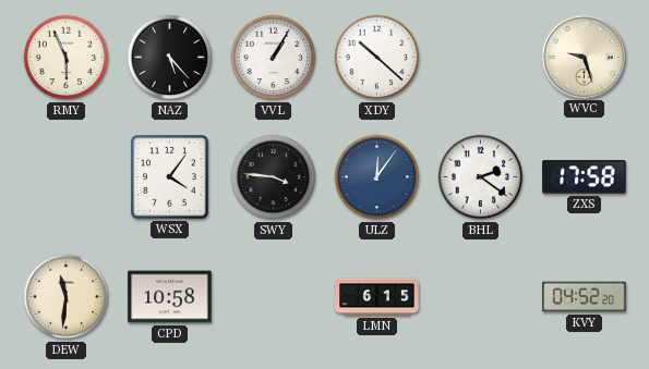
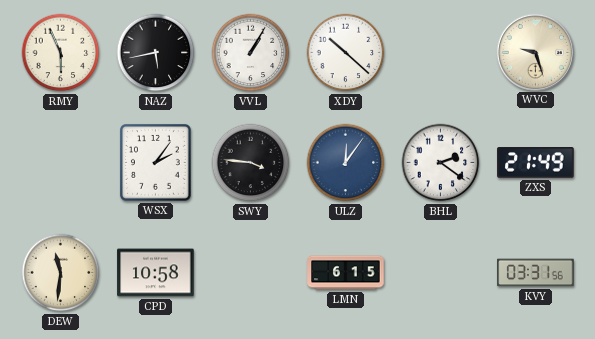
NAZ: 5:23 -> 5:43 (156, 53)
WSX: 4:06 -> 2:06 (155, 163)
ZXS: 17:58 -> 21:49 (536, 163)
KVY: 04:52 -> 03:31 (536, 273)
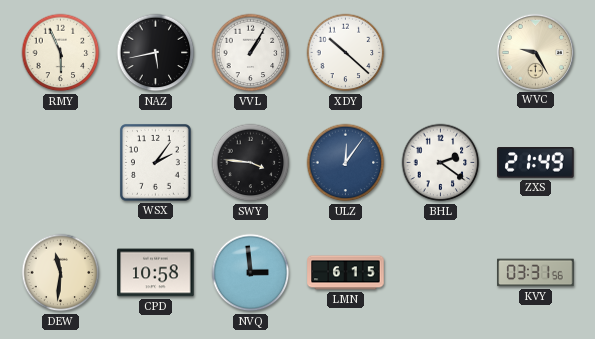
WVC: 9:27 -> 9:25 (535, 52)
NVQ: none -> 2:59 (251, 273)
